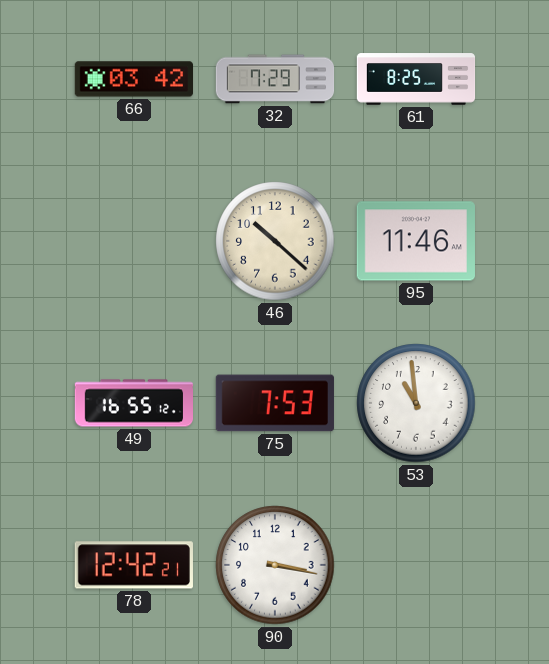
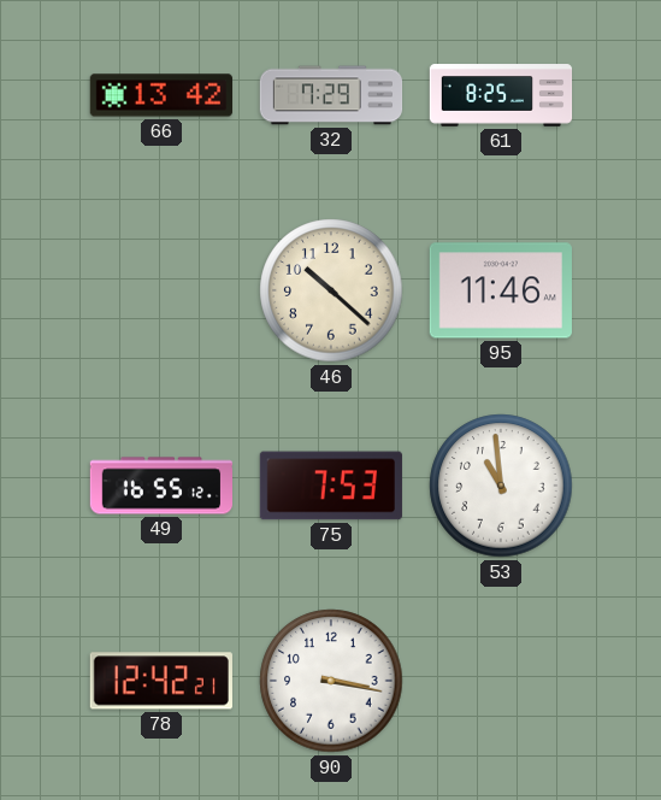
66: 03:42 -> 13:42 (160, 95)
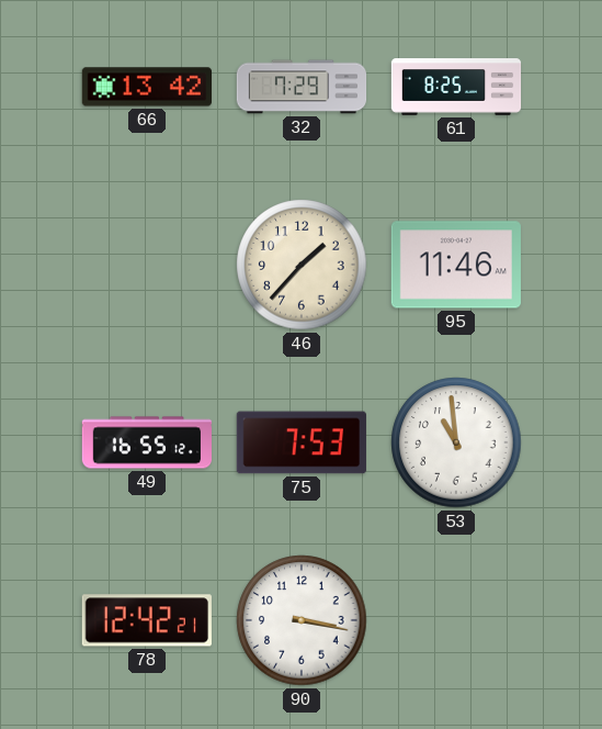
46: 10:22 -> 1:37 (302, 265)
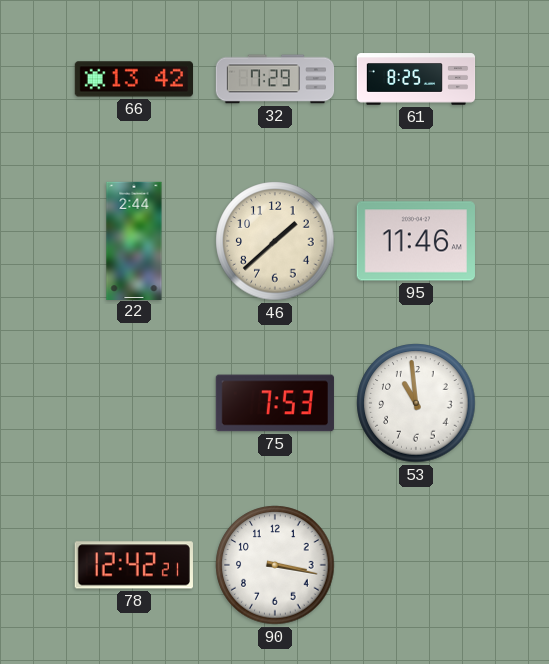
22: none -> 2:44 (134, 240)
46: 1:37 -> 1:38 (275, 241)
49: 16:55 -> none (147, 442)
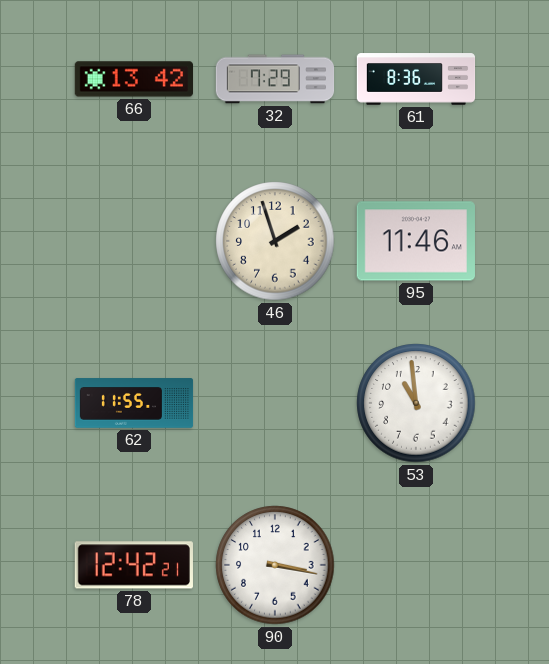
61: 8:25 -> 8:36 (416, 79)
22: 2:44 -> none (134, 240)
46: 1:38 -> 1:57 (275, 241)
62: none -> 11:55 (134, 403)
75: 7:53 -> none (275, 403)
